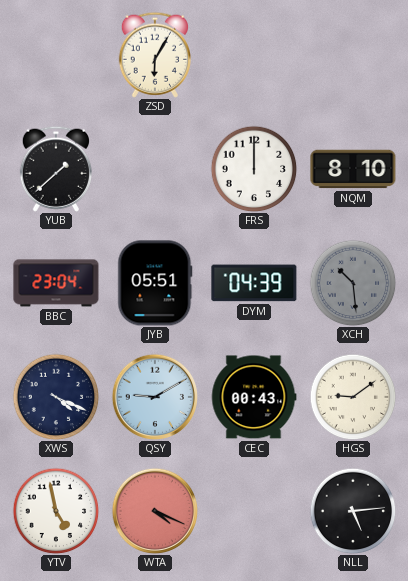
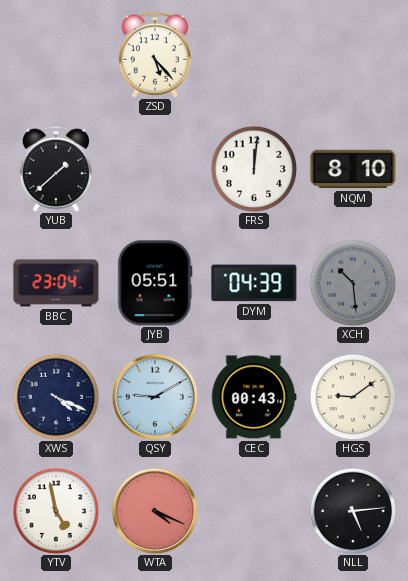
ZSD: 6:05 -> 5:23 (154, 55)
FRS: 12:00 -> 12:01 (254, 169)
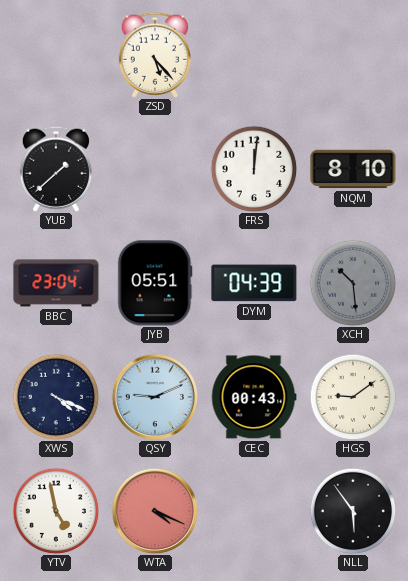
QSY: 9:10 -> 9:11 (154, 396)
NLL: 5:14 -> 5:54 (353, 511)
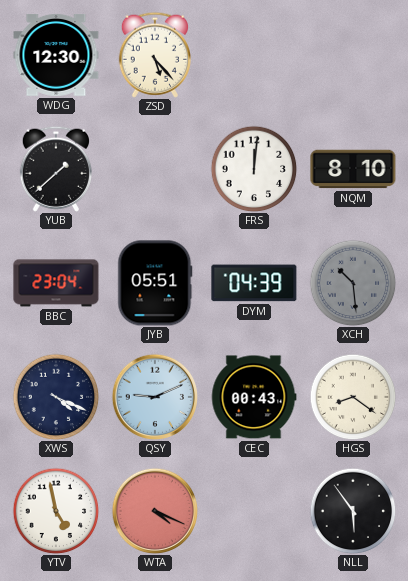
WDG: none -> 12:30 (56, 55)
HGS: 9:09 -> 8:21 (353, 397)
